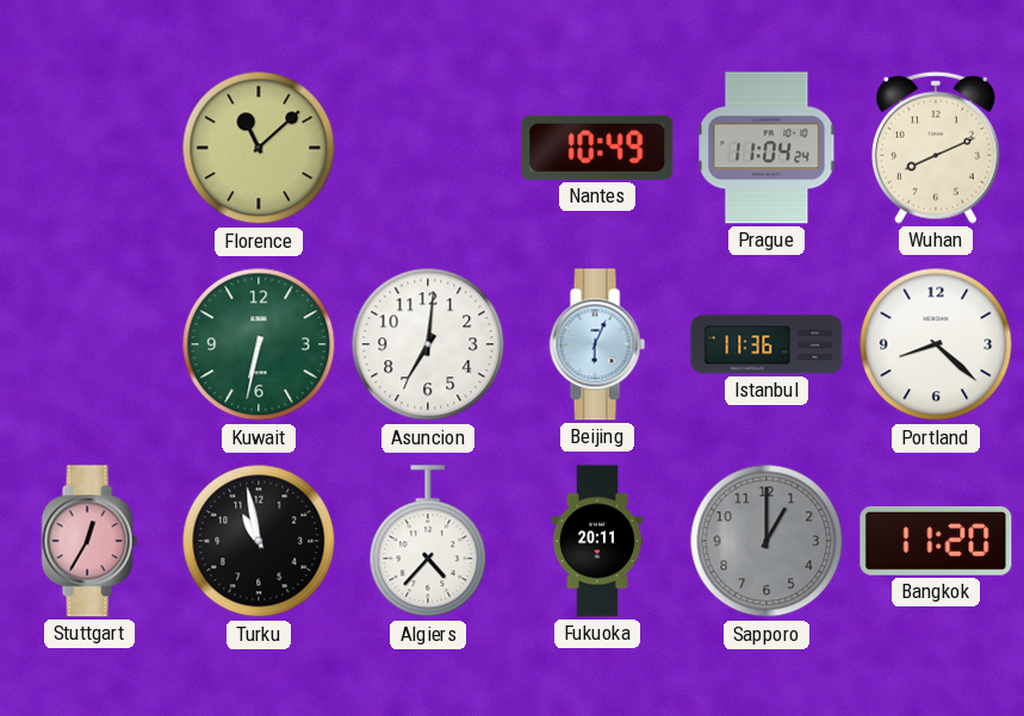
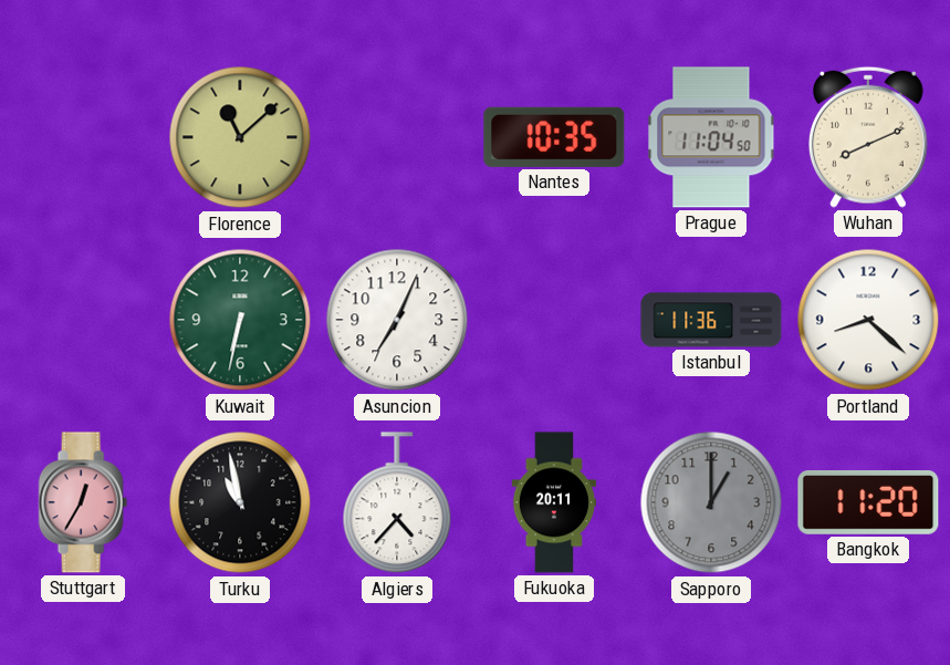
Nantes: 10:49 -> 10:35 (554, 137)
Prague: 11:04:24 -> 11:04:50 (711, 137)
Asuncion: 7:01 -> 7:04 (397, 320)
Beijing: 6:04 -> none (597, 344)
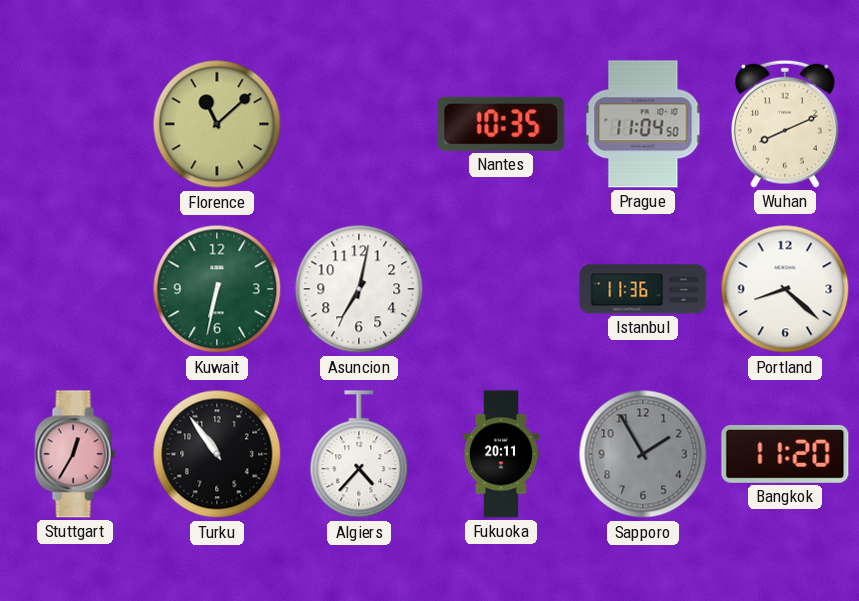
Asuncion: 7:04 -> 7:02 (359, 289)
Turku: 10:58 -> 10:54 (217, 454)
Sapporo: 1:00 -> 1:55 (643, 454)
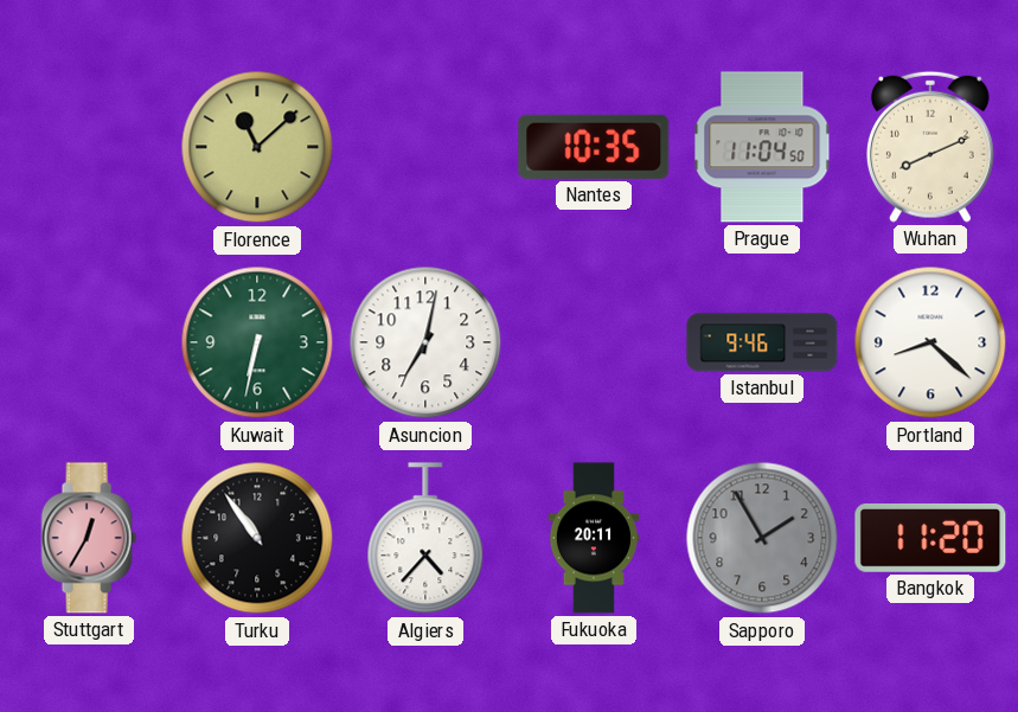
Istanbul: 11:36 -> 9:46 (762, 342)
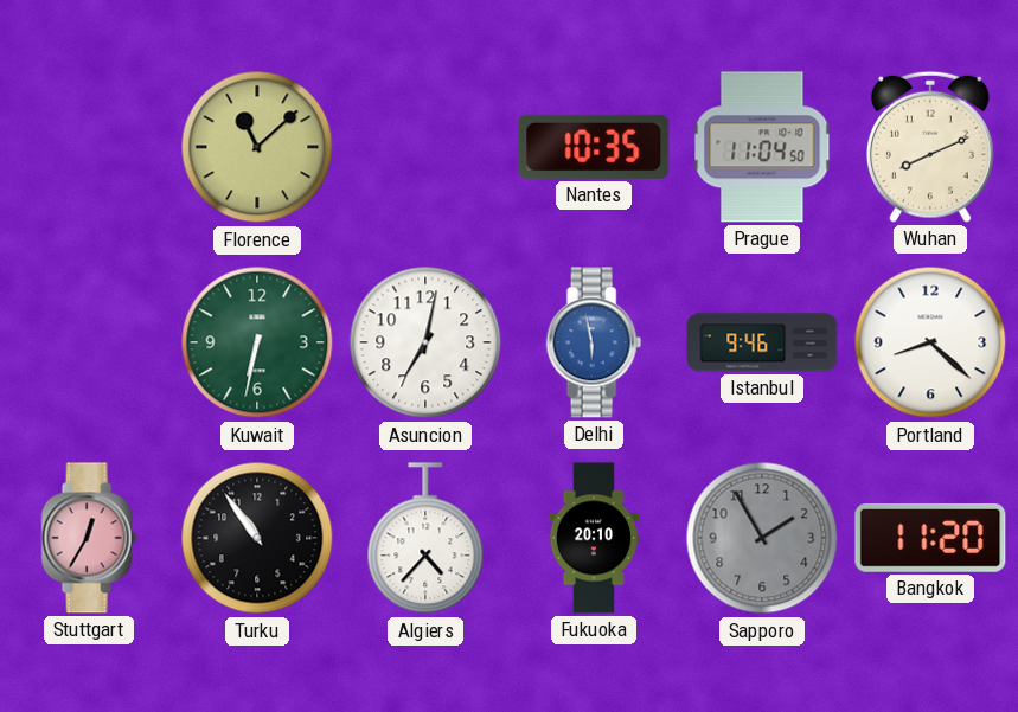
Delhi: none -> 5:58 (594, 342)
Fukuoka: 20:11 -> 20:10 (593, 538)
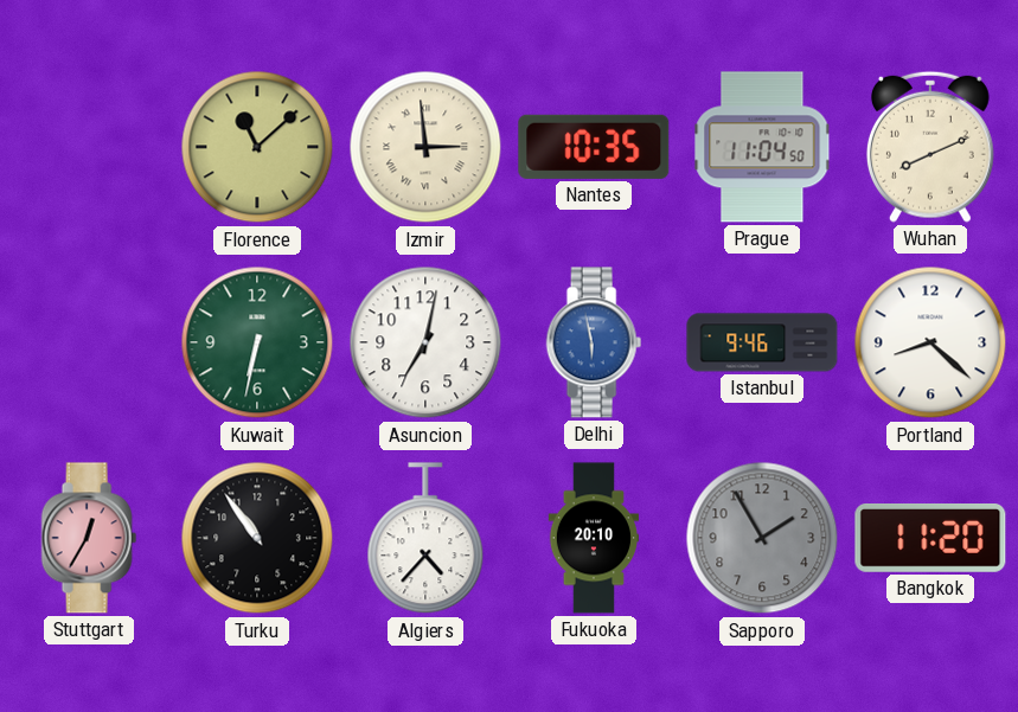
Izmir: none -> 2:59 (425, 147)
